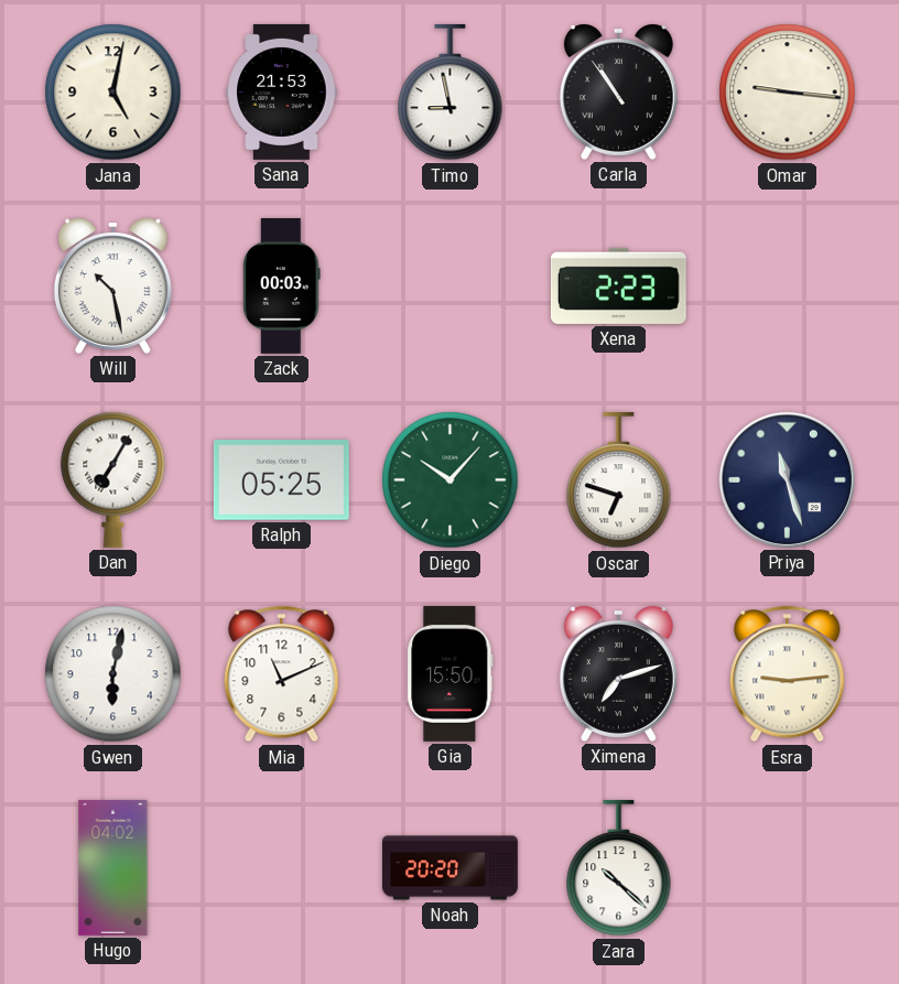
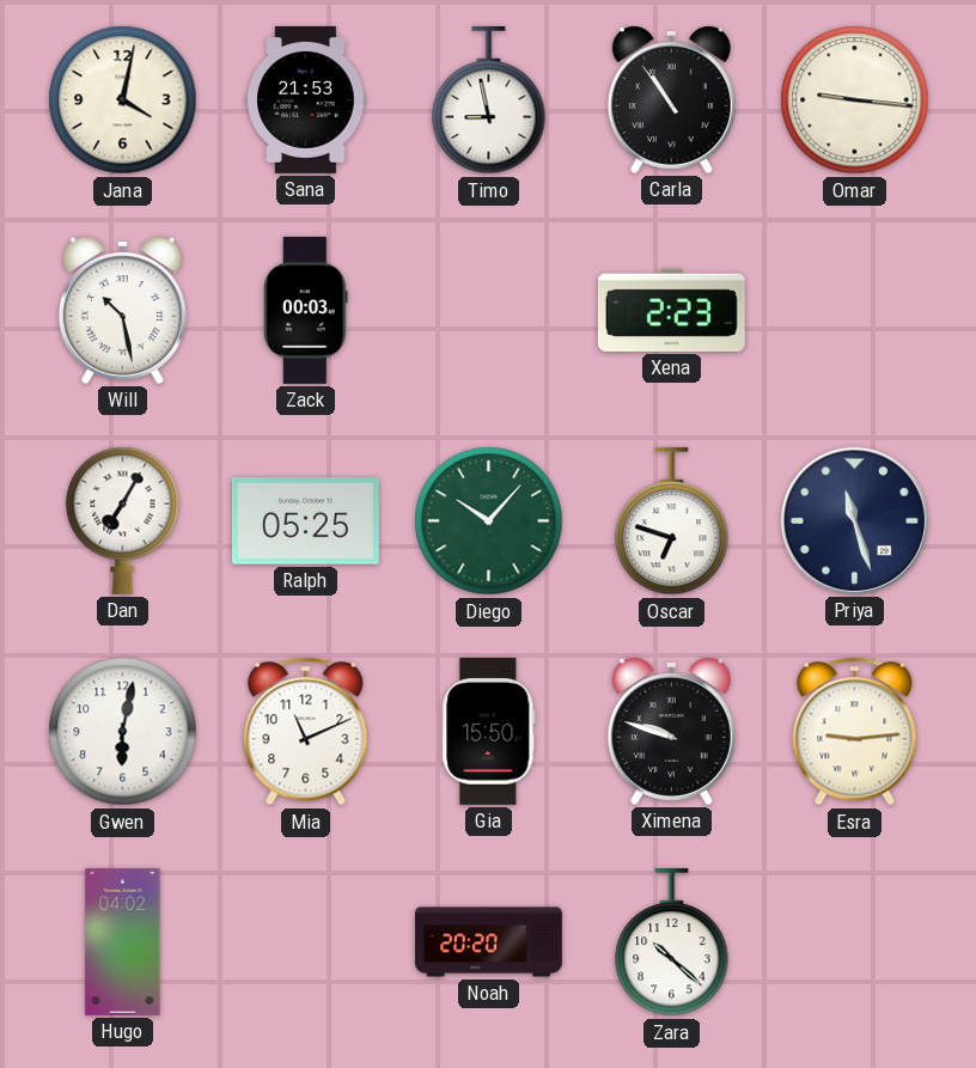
Jana: 5:02 -> 4:02 (123, 100)
Ximena: 7:12 -> 9:48 (671, 731)
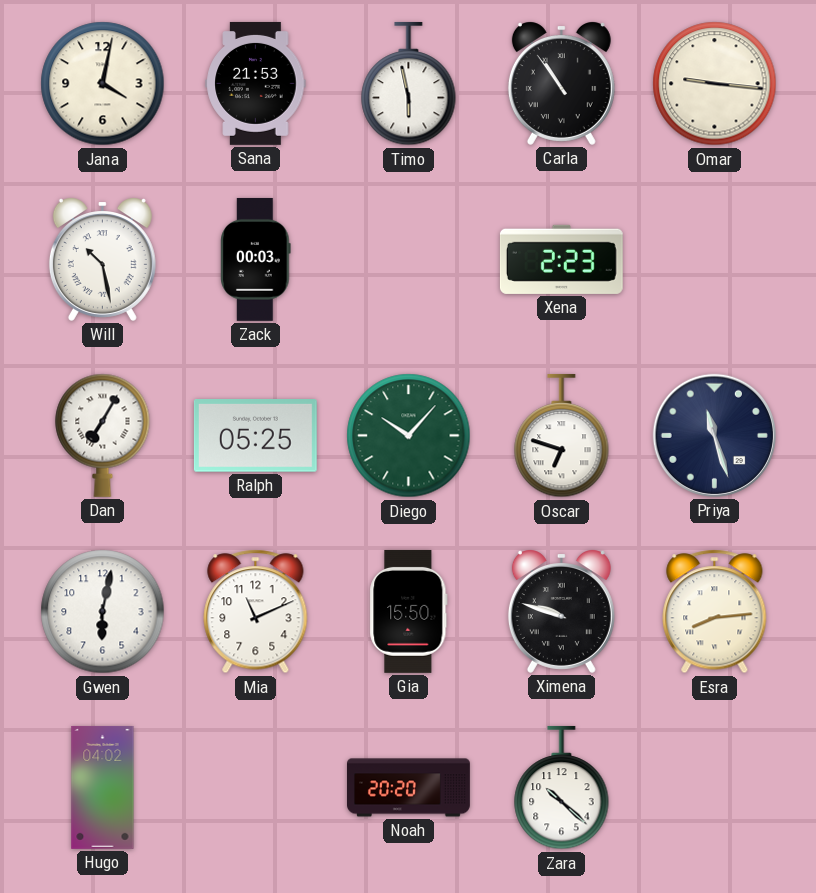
Timo: 8:58 -> 5:58 (409, 84)
Esra: 9:14 -> 8:14 (715, 612)
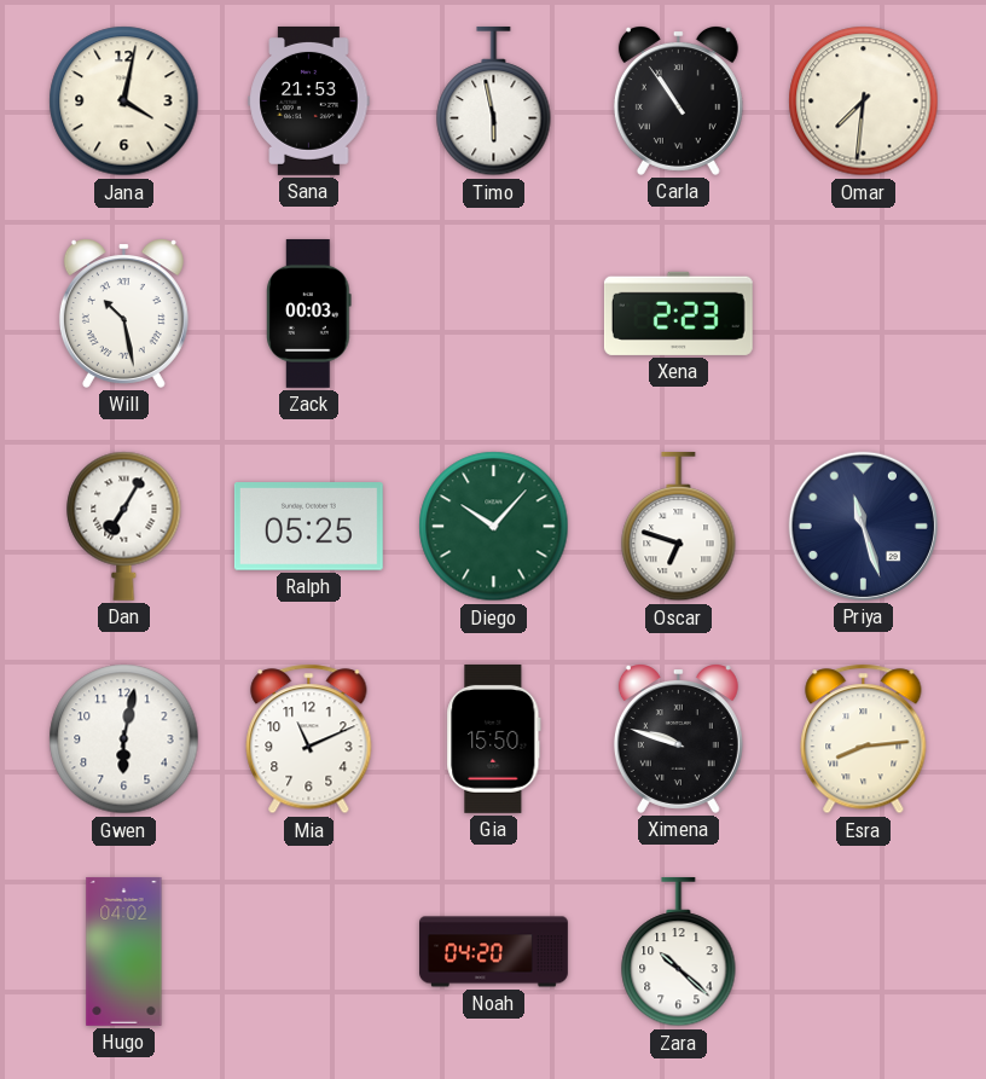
Omar: 9:16 -> 7:31 (864, 101)
Noah: 20:20 -> 04:20 (494, 952)
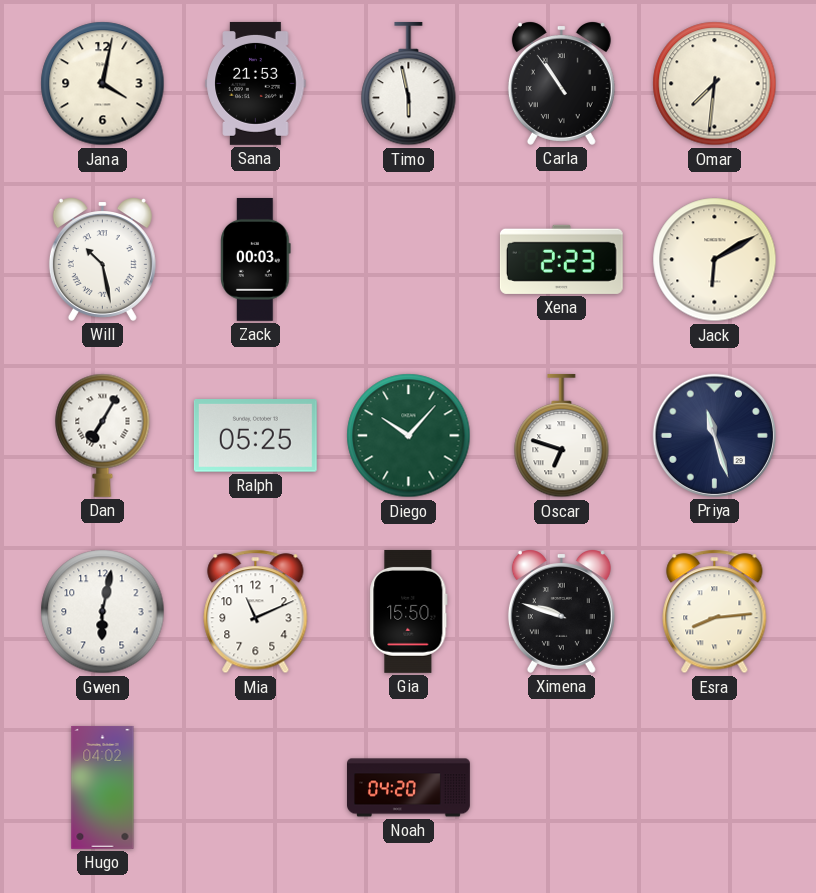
Jack: none -> 6:10 (715, 260)
Zara: 10:22 -> none (679, 952)
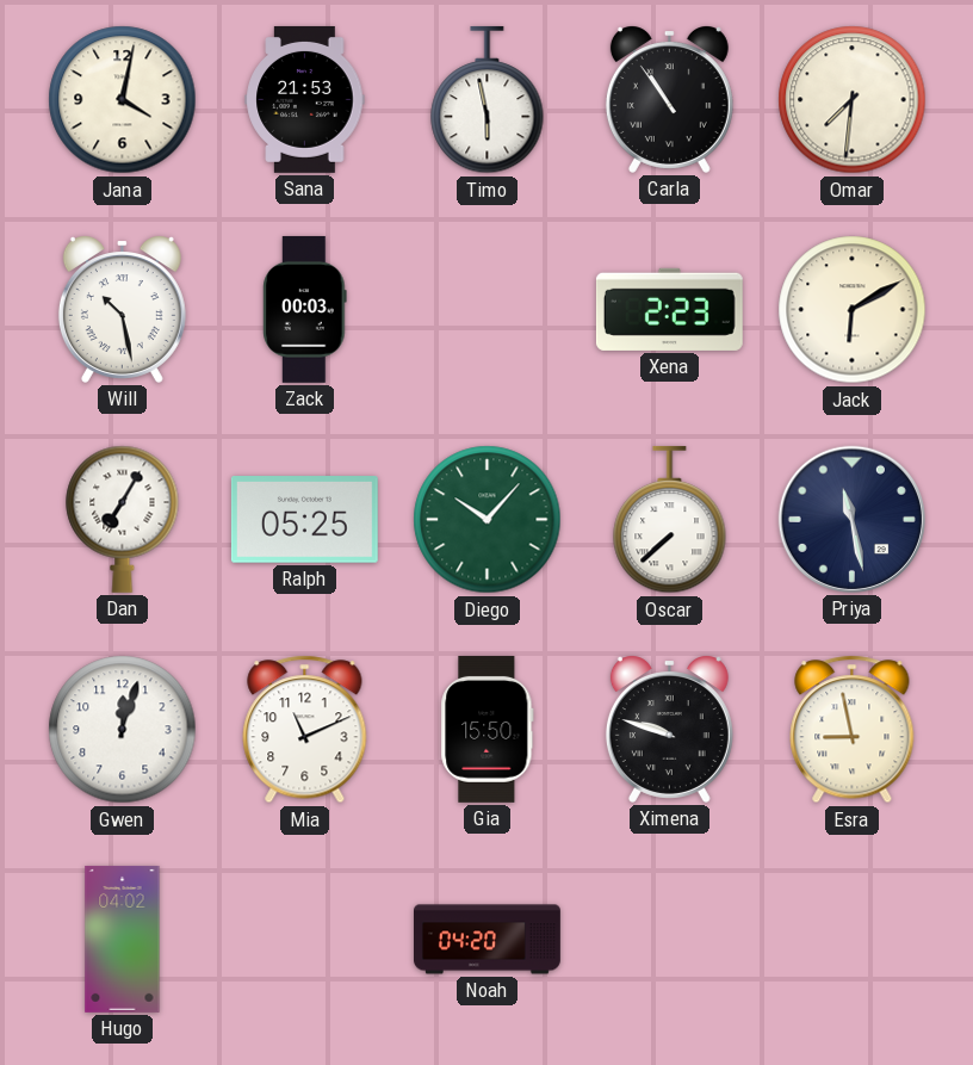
Oscar: 6:48 -> 7:38 (670, 520)
Priya: 11:27 -> 11:28 (851, 519)
Gwen: 6:02 -> 12:03 (123, 730)
Esra: 8:14 -> 8:58 (853, 730)
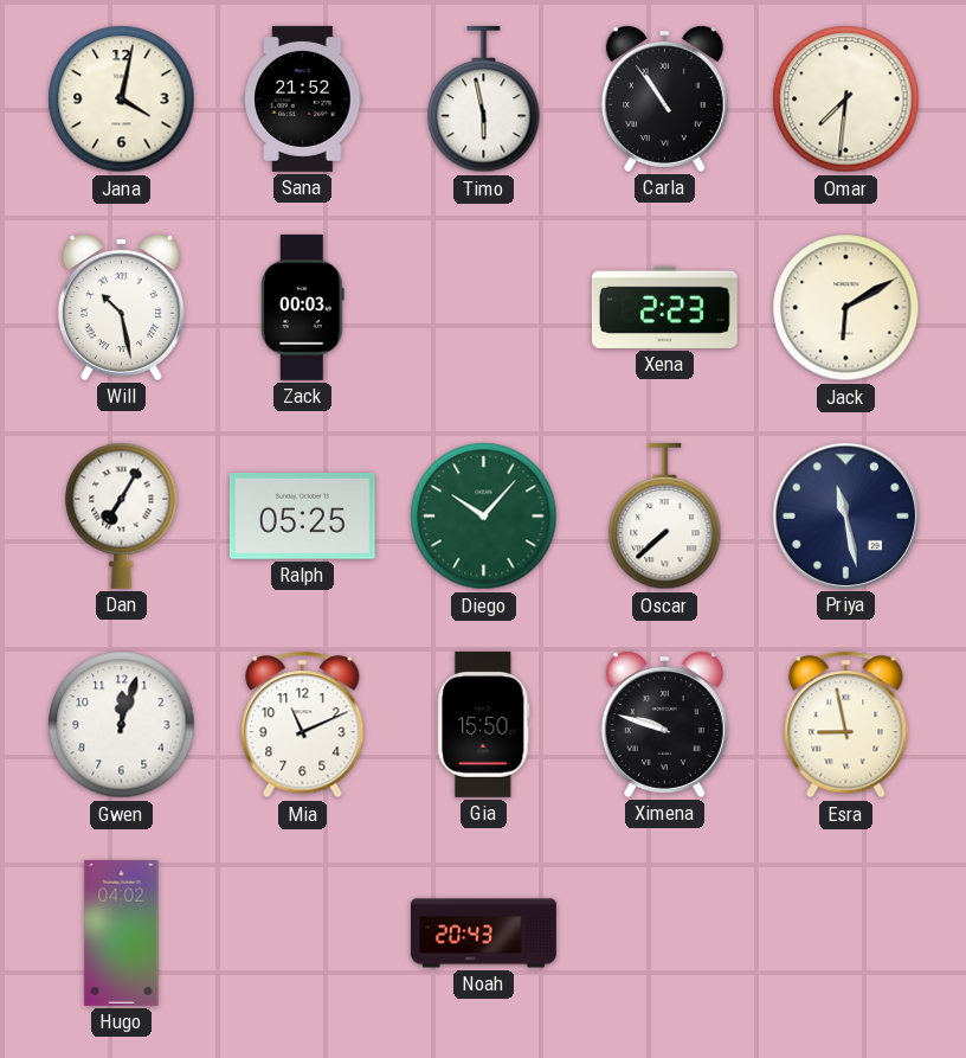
Sana: 21:53 -> 21:52 (303, 98)
Noah: 04:20 -> 20:43 (484, 934)
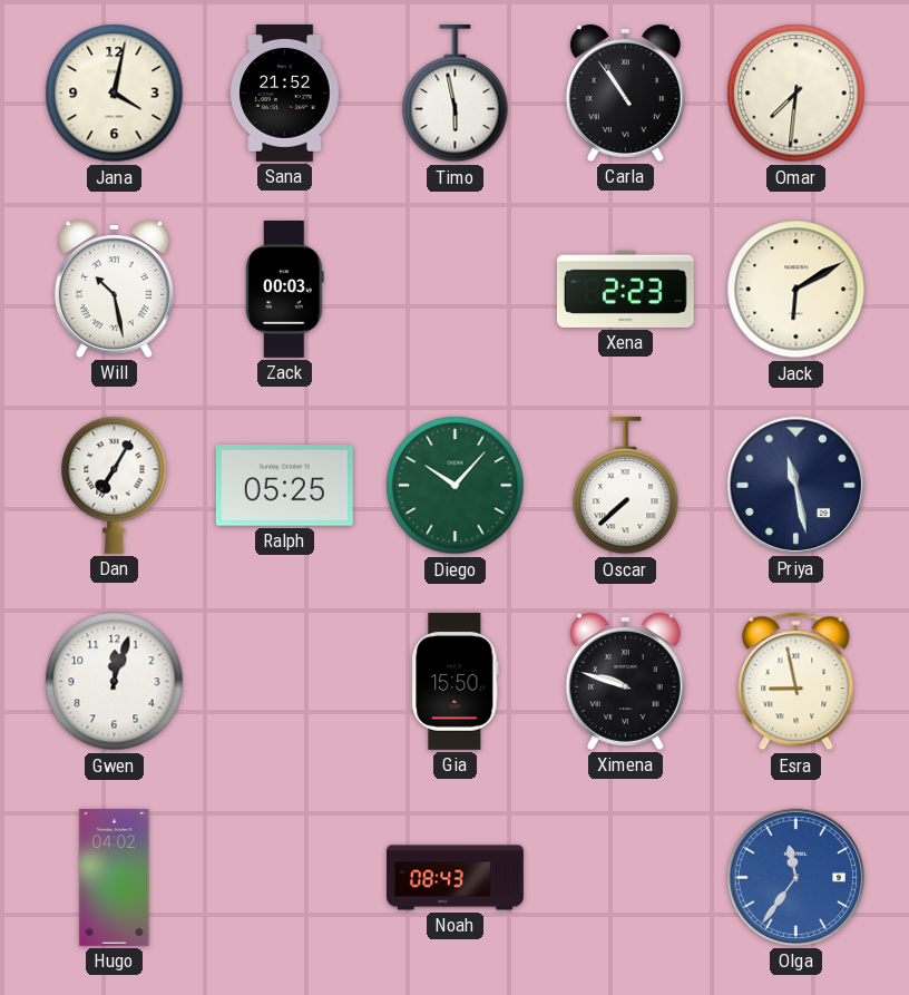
Mia: 11:11 -> none (303, 725)
Noah: 20:43 -> 08:43 (456, 878)
Olga: none -> 11:36 (795, 877)
